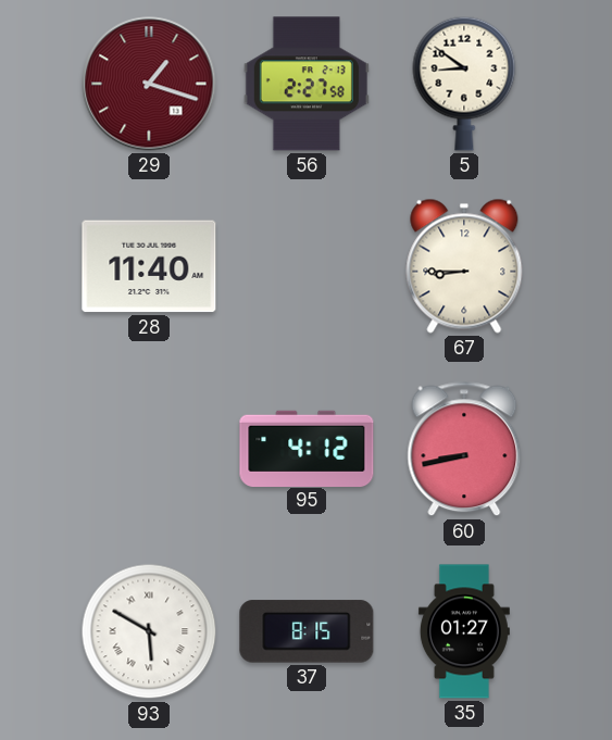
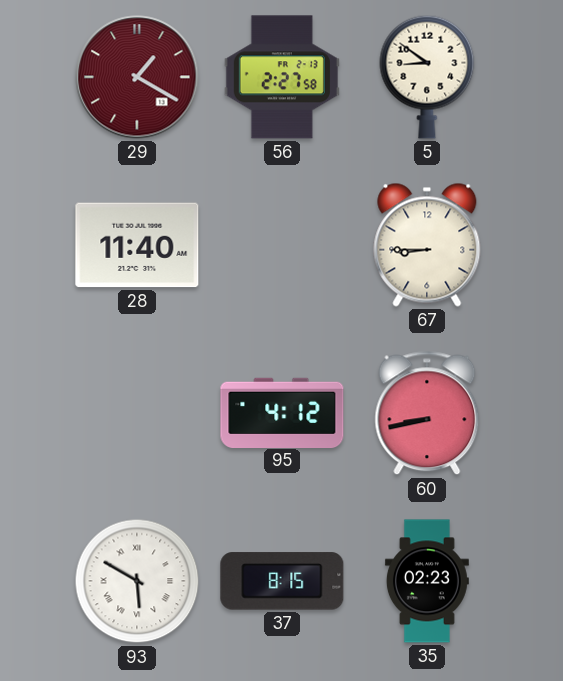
29: 1:18 -> 1:20 (137, 77)
35: 01:27 -> 02:23 (427, 581)
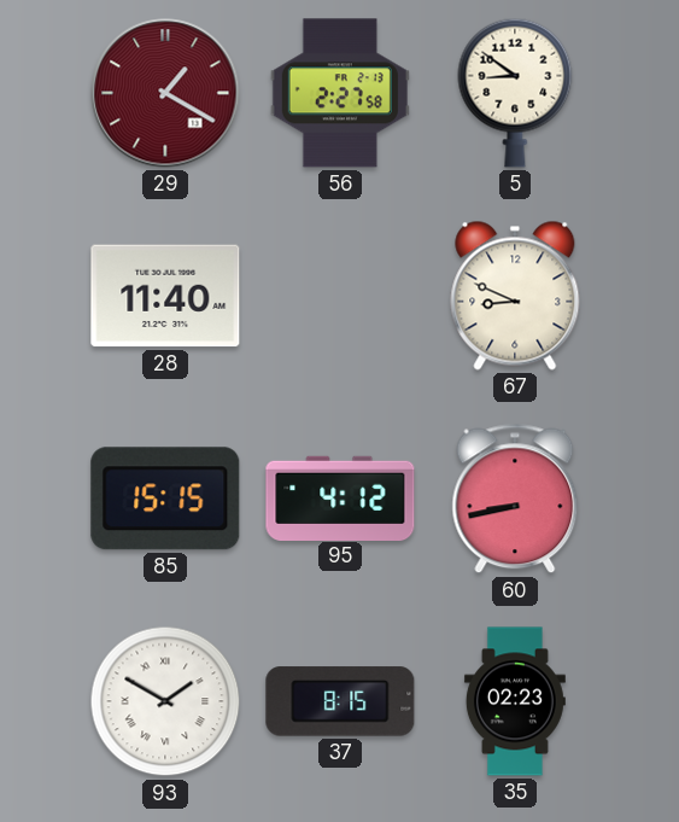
67: 8:45 -> 8:49 (515, 296)
85: none -> 15:15 (165, 499)
93: 5:50 -> 1:50 (165, 701)
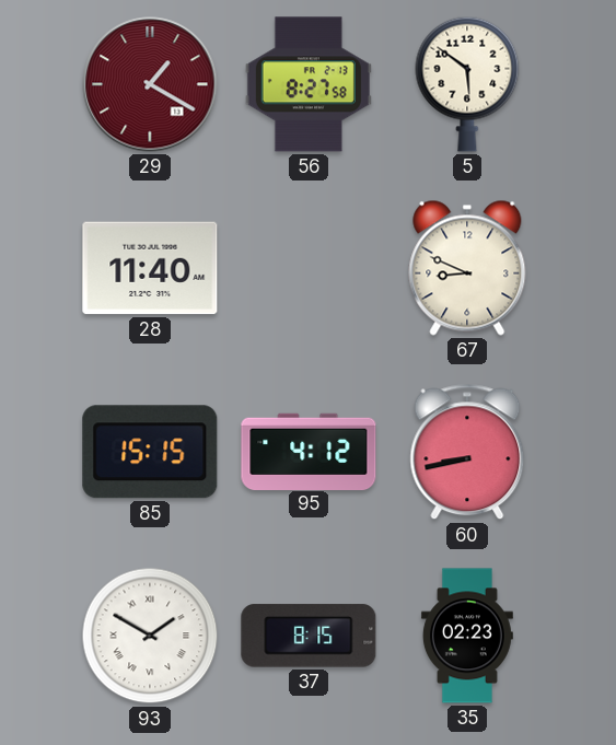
56: 2:27 -> 8:27 (309, 84)
5: 8:51 -> 5:51 (467, 84)
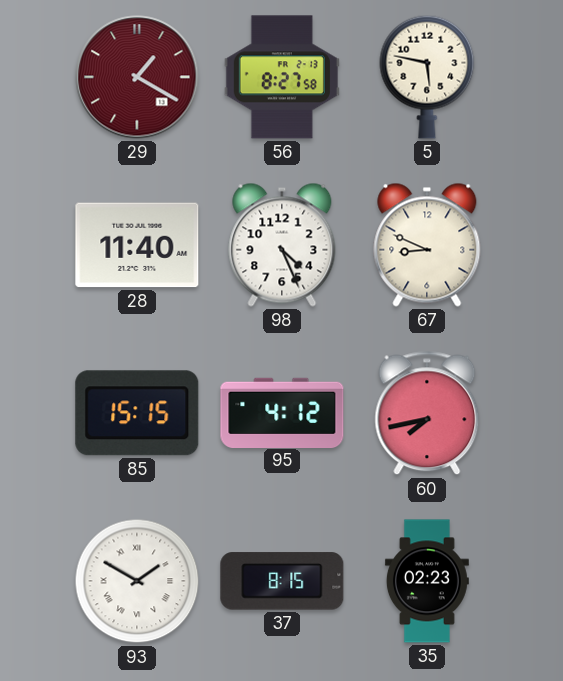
5: 5:51 -> 5:47 (427, 77)
98: none -> 4:26 (282, 245)
60: 8:43 -> 7:43 (427, 413)
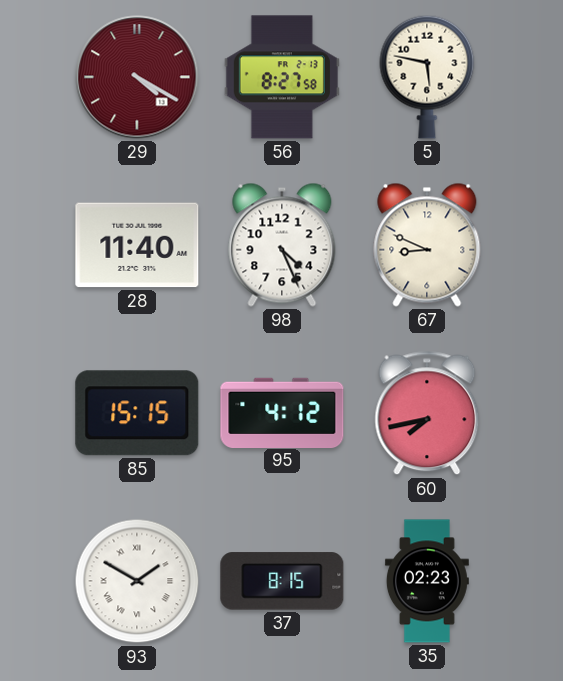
29: 1:20 -> 4:20 (137, 77)
